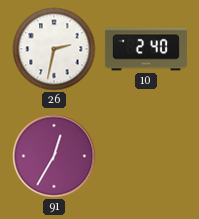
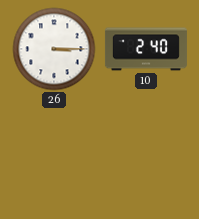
26: 2:32 -> 3:15 (54, 49)
91: 12:35 -> none (54, 156)
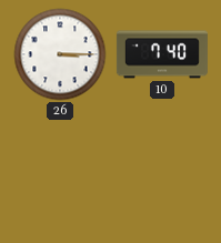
10: 2:40 -> 7:40 (162, 54)
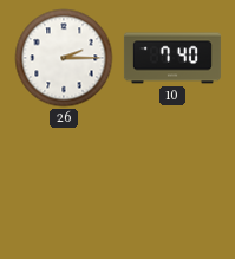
26: 3:15 -> 2:15 (64, 58)
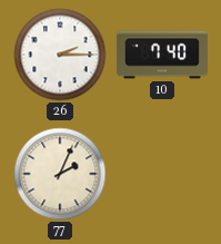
77: none -> 2:04 (60, 174)
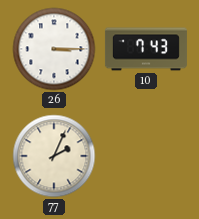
26: 2:15 -> 3:15 (54, 49)
10: 7:40 -> 7:43 (146, 49)
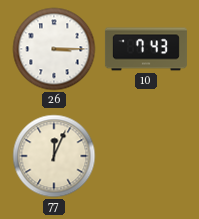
77: 2:04 -> 12:04 (54, 156)
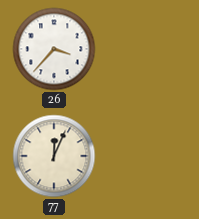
26: 3:15 -> 3:37 (54, 49)
10: 7:43 -> none (146, 49)
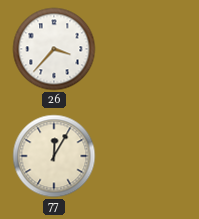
77: 12:04 -> 12:05 (54, 156)
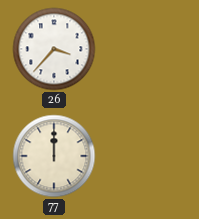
77: 12:05 -> 12:00 (54, 156)
